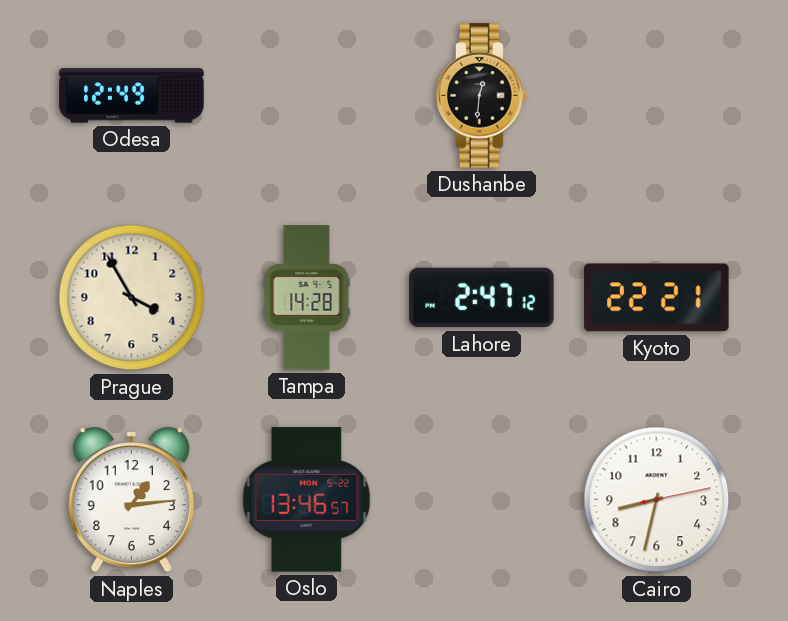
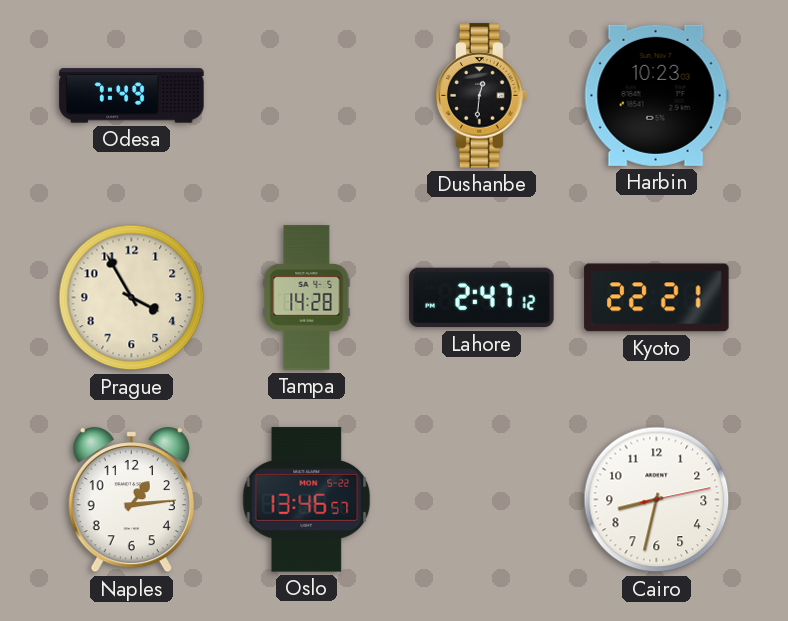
Odesa: 12:49 -> 7:49 (132, 96)
Harbin: none -> 10:23 (656, 95)
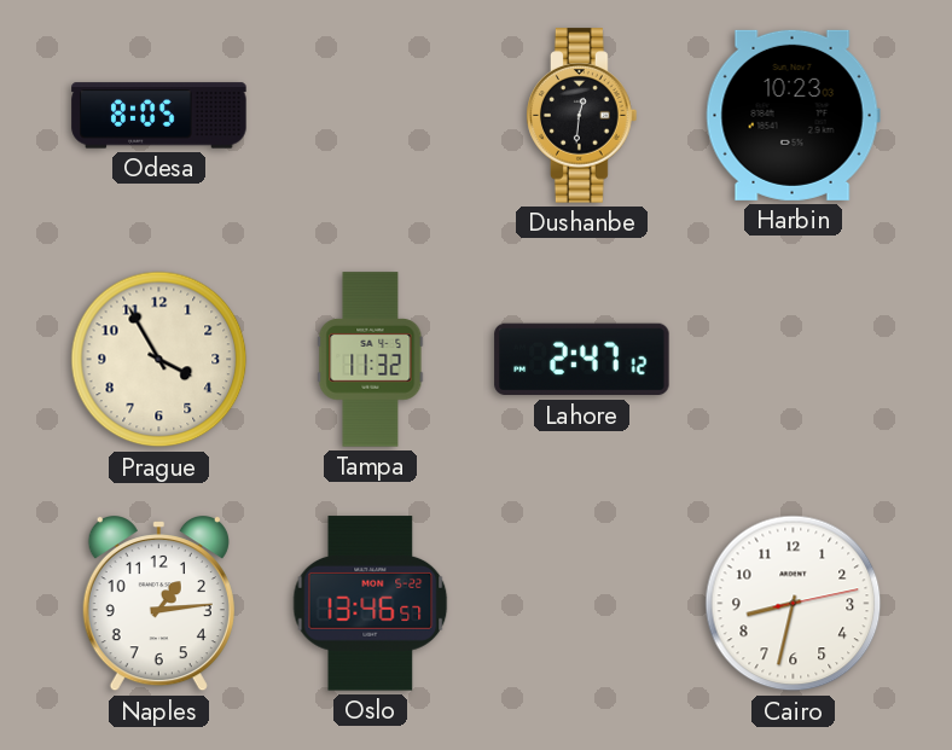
Odesa: 7:49 -> 8:05 (159, 116)
Tampa: 14:28 -> 11:32 (371, 360)
Kyoto: 22:21 -> none (657, 298)
